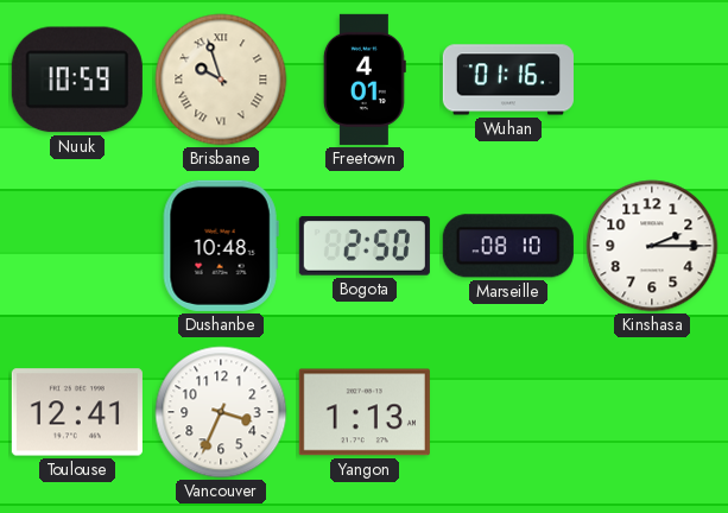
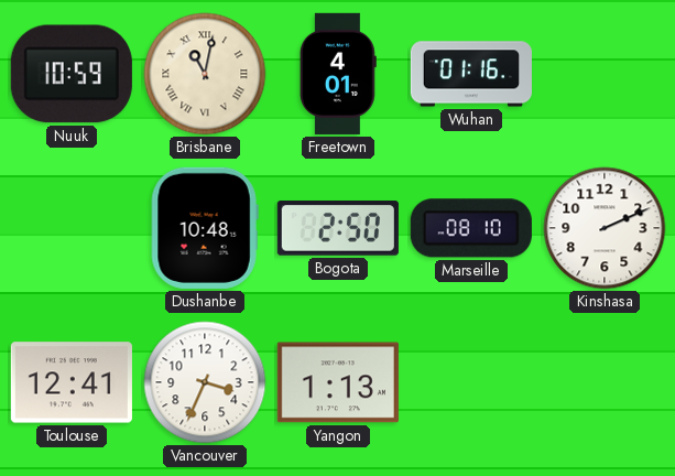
Brisbane: 9:57 -> 11:02 (205, 74)
Kinshasa: 2:15 -> 2:11 (605, 228)
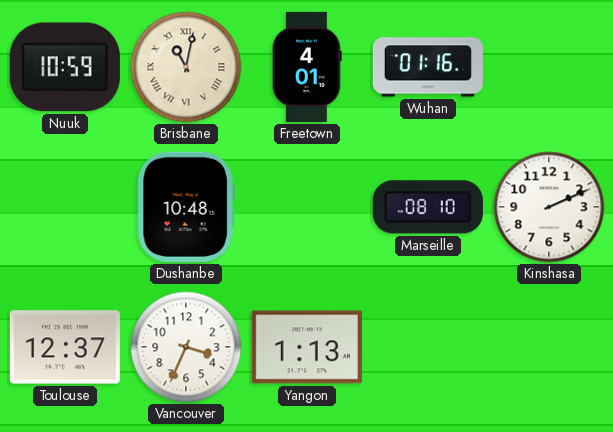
Bogota: 2:50 -> none (338, 228)
Toulouse: 12:41 -> 12:37 (65, 347)
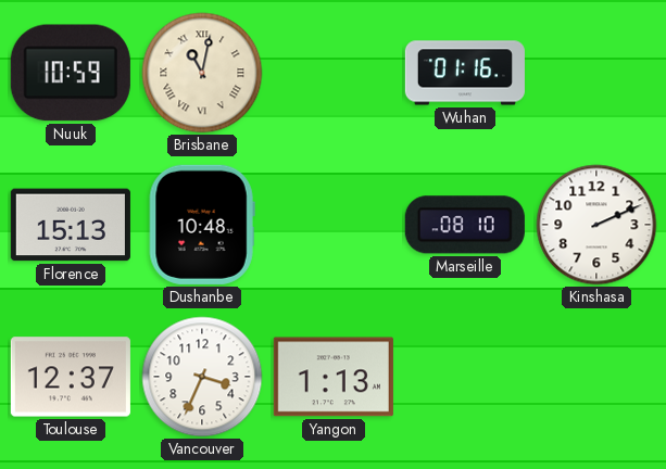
Freetown: 4:01 -> none (307, 67)
Florence: none -> 15:13 (71, 225)
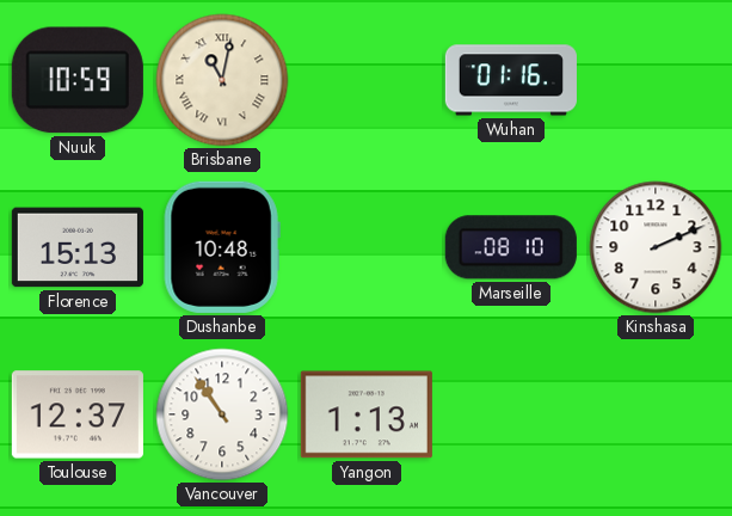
Vancouver: 3:34 -> 10:54 (222, 414)
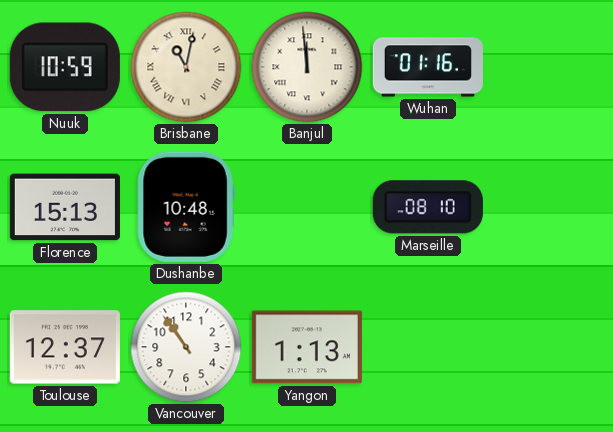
Banjul: none -> 11:59 (307, 67)
Kinshasa: 2:11 -> none (656, 247)
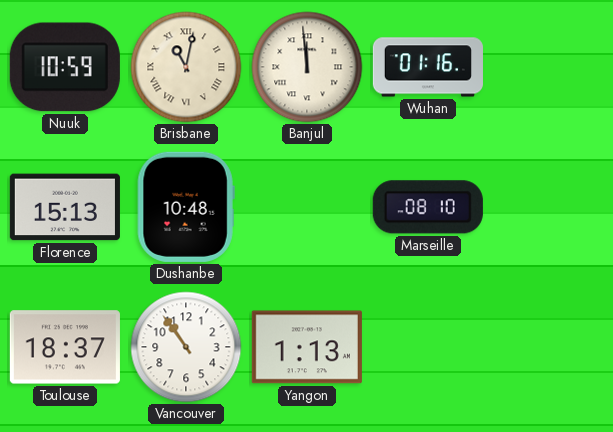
Toulouse: 12:37 -> 18:37 (65, 347)
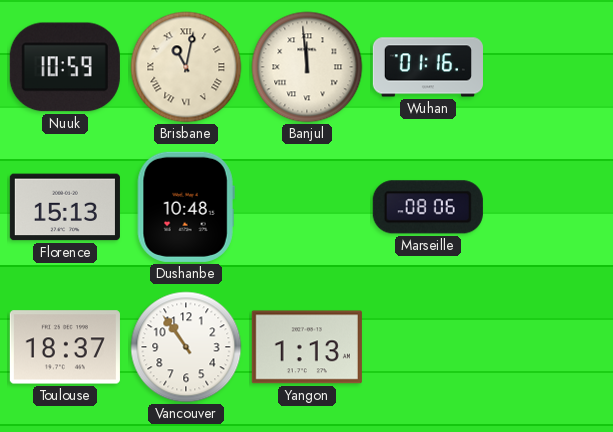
Marseille: 08:10 -> 08:06 (428, 207)
